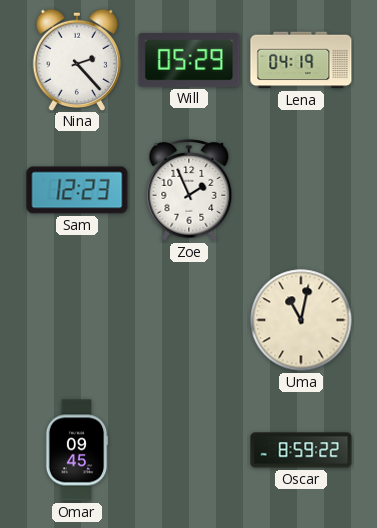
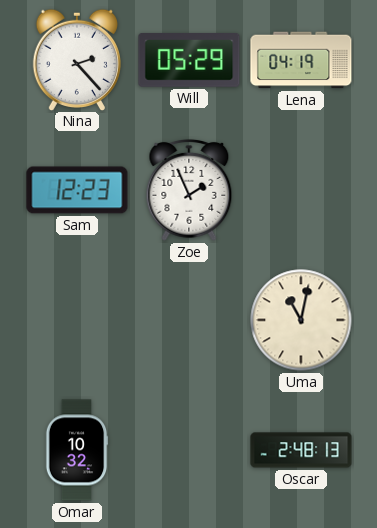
Omar: 09:45 -> 10:32 (77, 450)
Oscar: 8:59 -> 2:48 (301, 450)
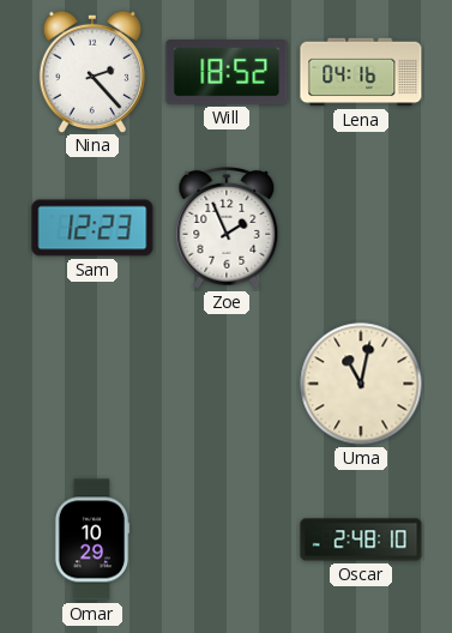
Will: 05:29 -> 18:52 (227, 73)
Lena: 04:19 -> 04:16 (361, 72)
Omar: 10:32 -> 10:29 (92, 539)
Oscar: 2:48:13 -> 2:48:10 (361, 539)
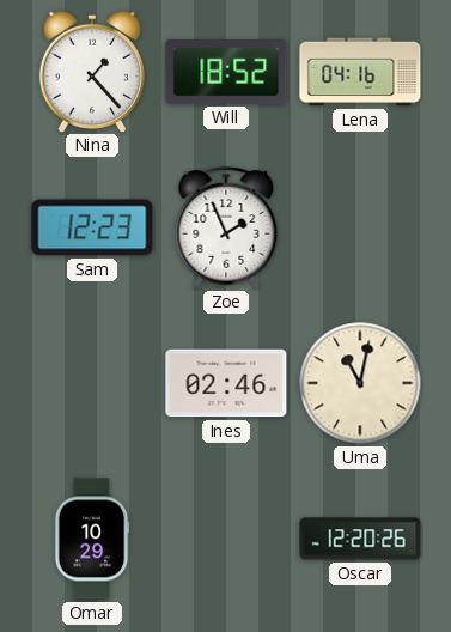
Nina: 2:23 -> 1:23 (92, 71)
Ines: none -> 02:46 (226, 383)
Oscar: 2:48 -> 12:20 (360, 539)
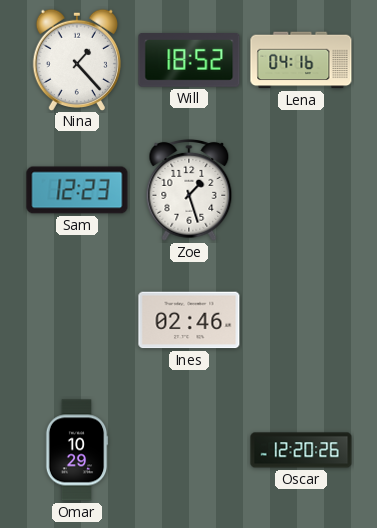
Zoe: 1:56 -> 1:27 (189, 190)
Uma: 11:02 -> none (360, 383)
